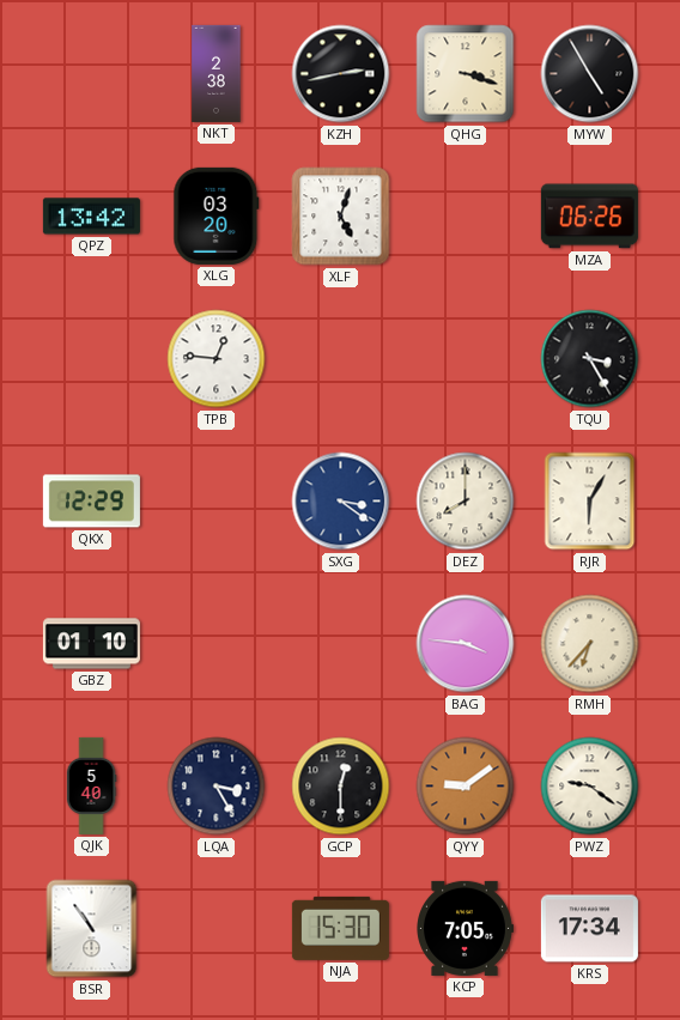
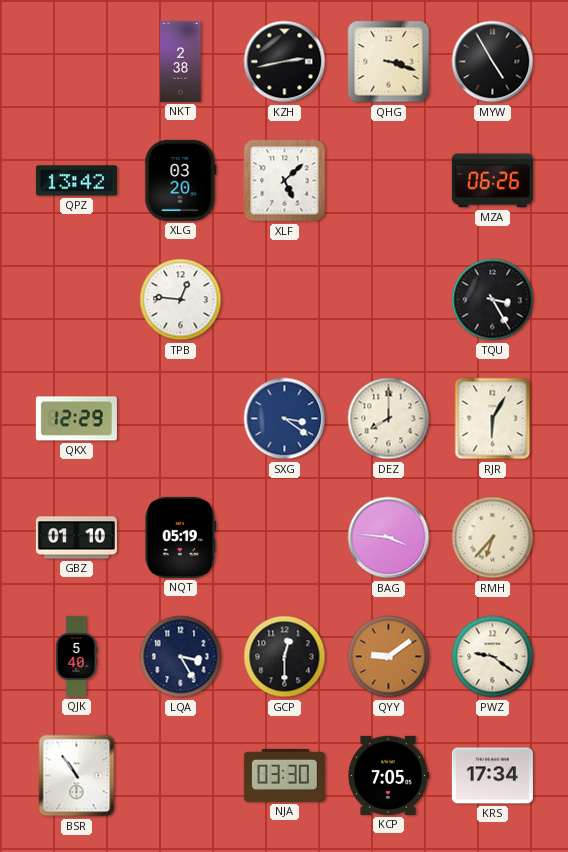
XLF: 5:03 -> 5:08 (285, 181)
NQT: none -> 05:19 (181, 537)
NJA: 15:30 -> 03:30 (284, 775)
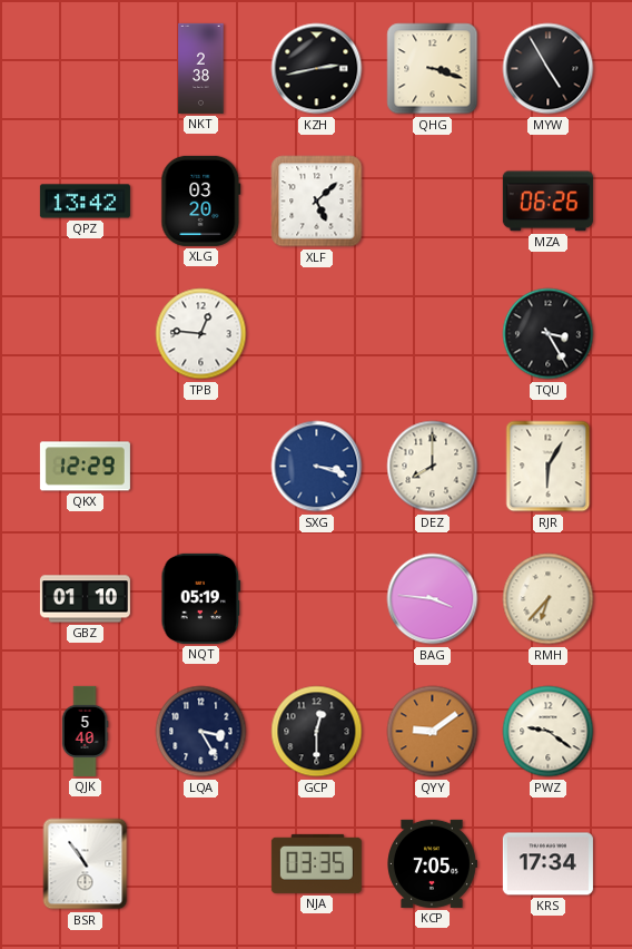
SXG: 3:21 -> 3:18 (317, 467)
NJA: 03:30 -> 03:35 (316, 863)
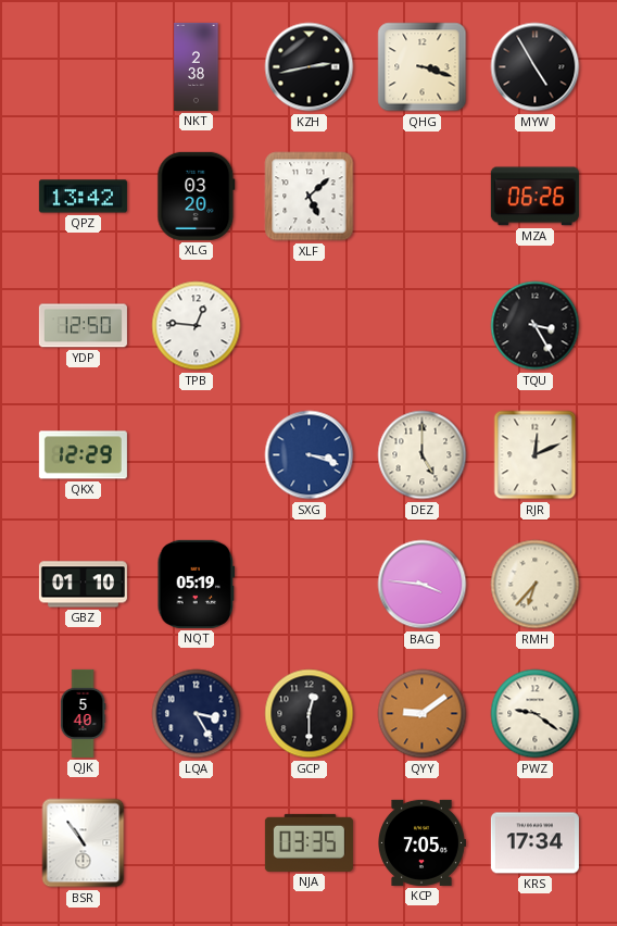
YDP: none -> 12:50 (83, 326)
DEZ: 8:00 -> 5:00 (423, 455)
RJR: 6:05 -> 12:11 (536, 455)
